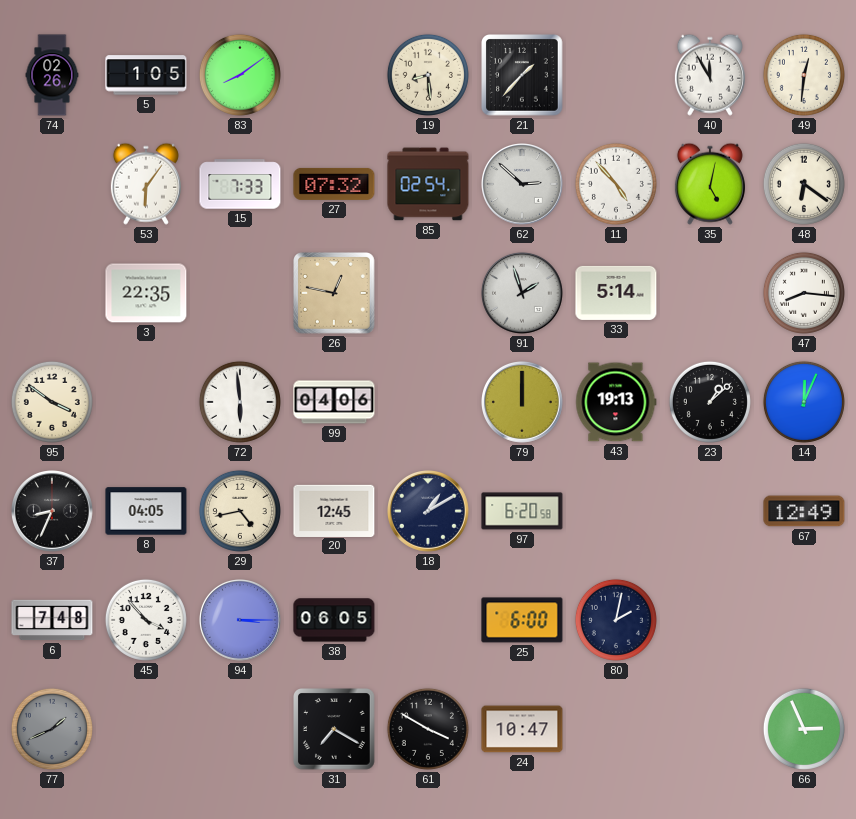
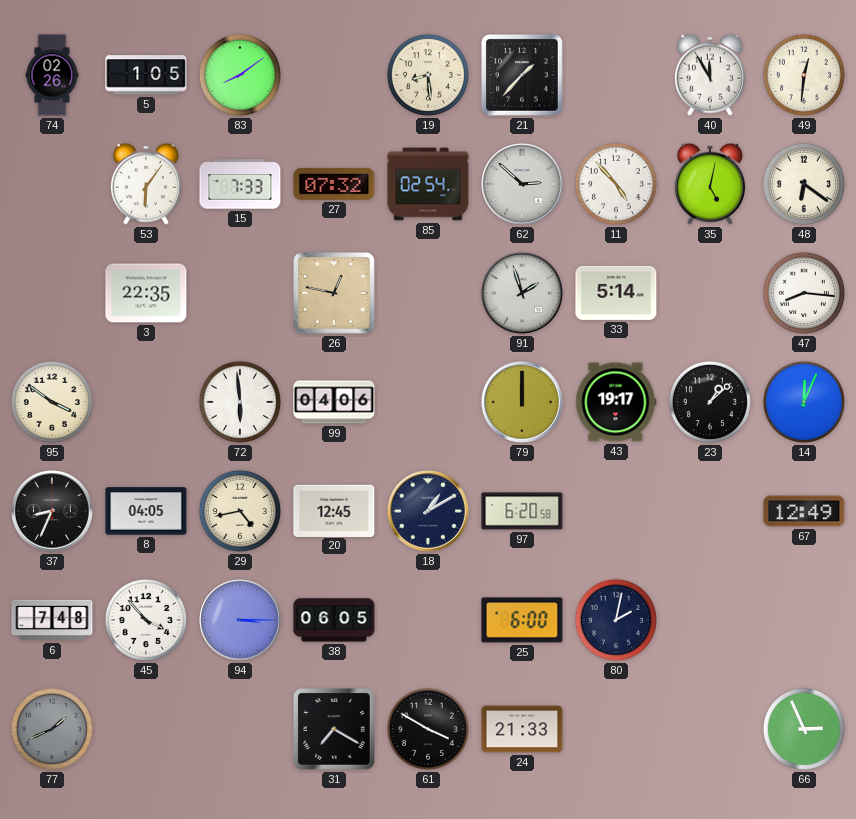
43: 19:13 -> 19:17 (616, 402)
24: 10:47 -> 21:33 (522, 729)
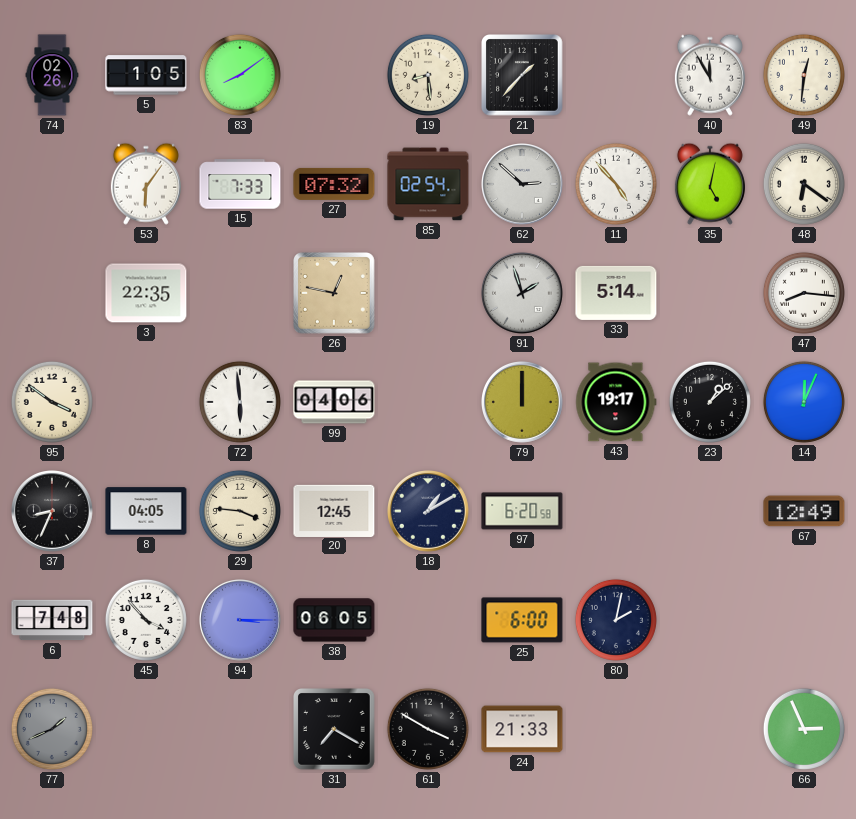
29: 4:43 -> 3:46 (240, 511)
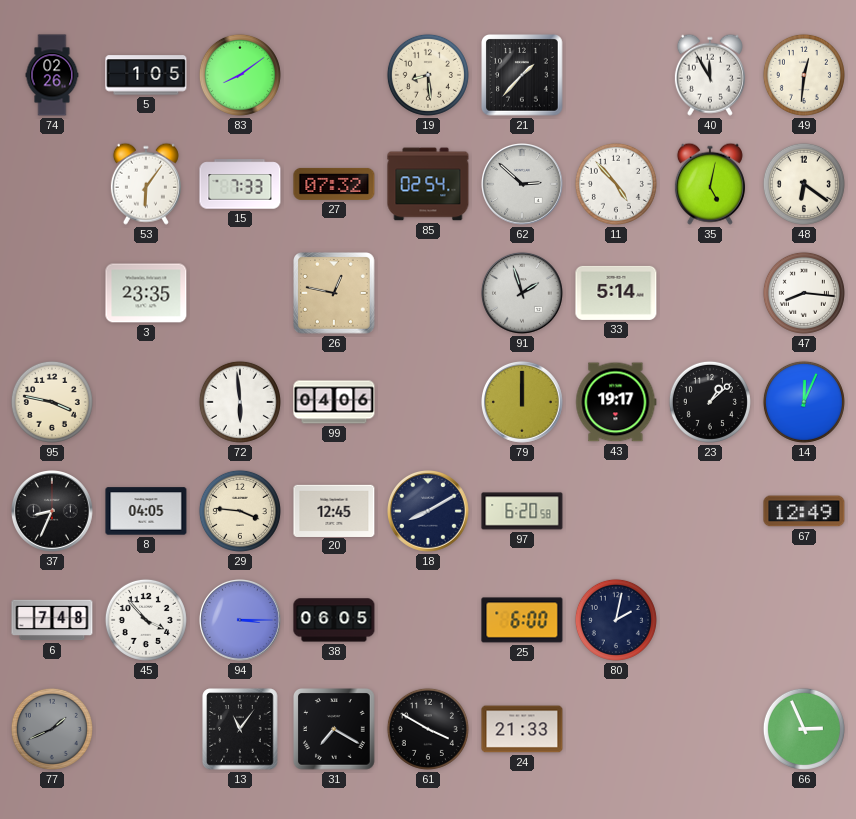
3: 22:35 -> 23:35 (146, 293)
95: 3:51 -> 3:47 (52, 402)
18: 1:10 -> 8:10 (429, 512)
13: none -> 11:06 (240, 729)
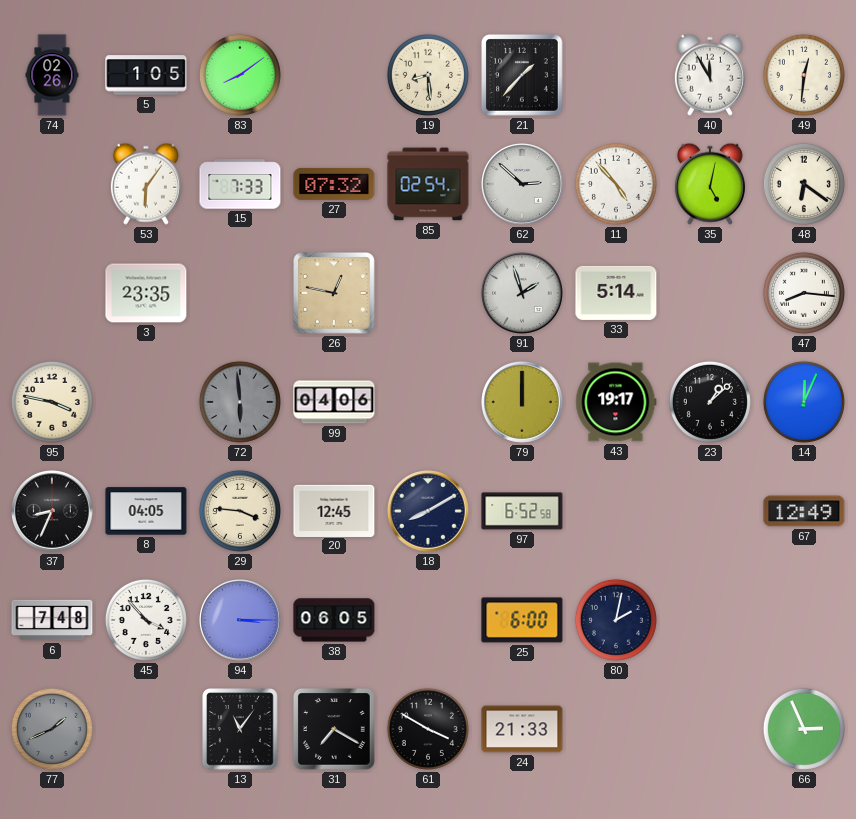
72 dial: white -> grey (240, 402)
97: 6:20 -> 6:52 (522, 511)
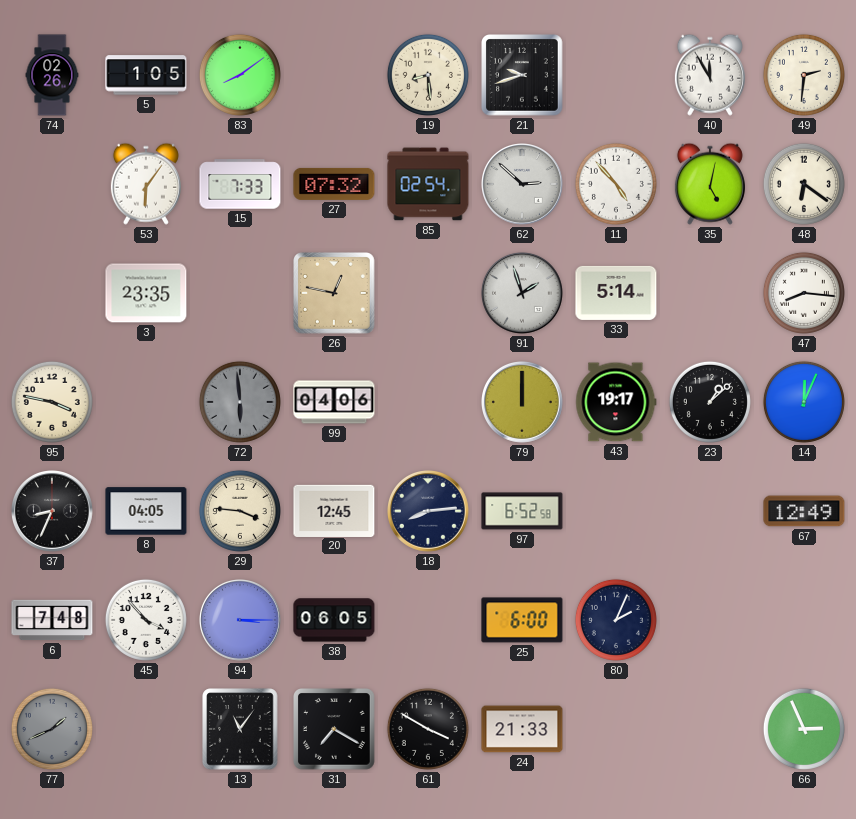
21: 1:37 -> 9:42 (523, 76)
49: 12:31 -> 2:31 (804, 75)
18: 8:10 -> 8:14 (429, 512)
80: 2:02 -> 2:04 (616, 620)
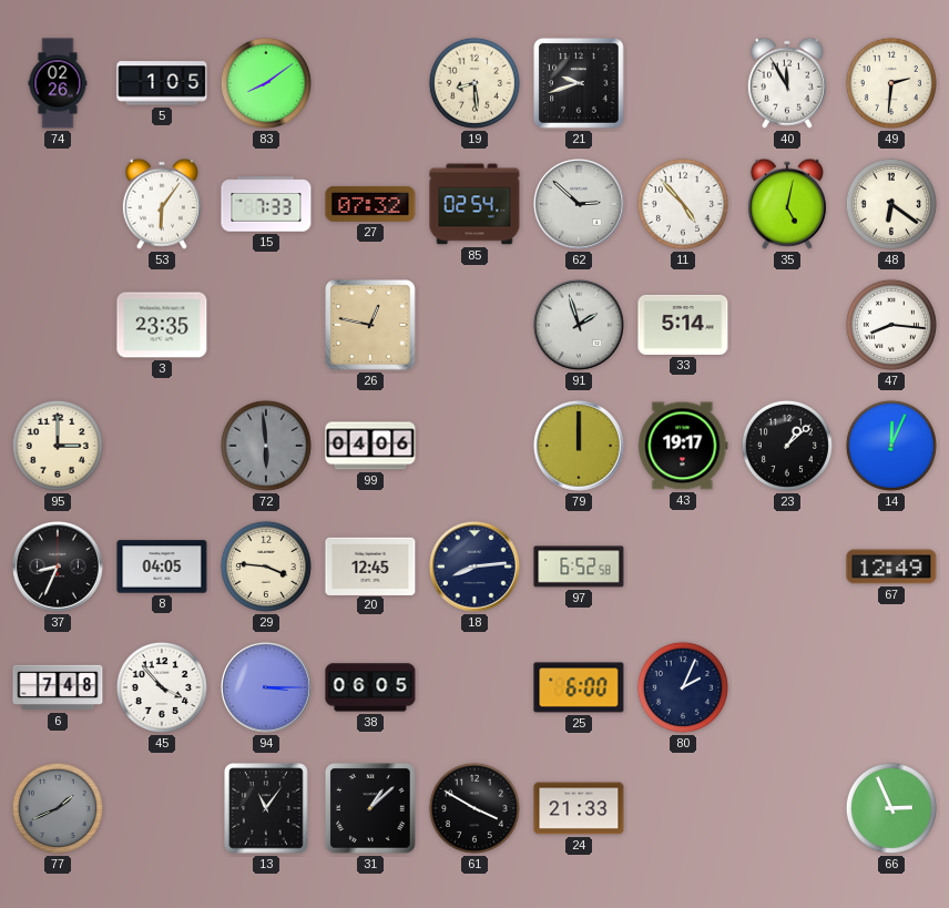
95: 3:47 -> 3:00 (58, 446)
31: 7:20 -> 1:08 (371, 809)
